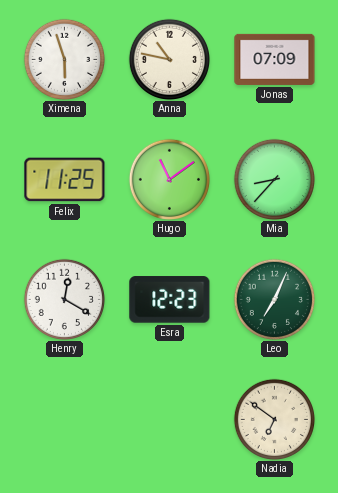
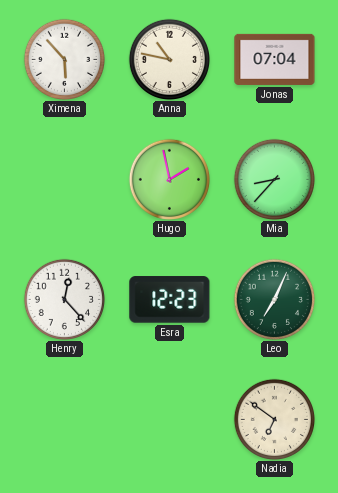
Ximena: 5:57 -> 5:53 (64, 59)
Jonas: 07:09 -> 07:04 (275, 59)
Felix: 11:25 -> none (65, 180)
Hugo: 11:09 -> 1:58 (169, 179)
Henry: 12:20 -> 12:23 (64, 299)
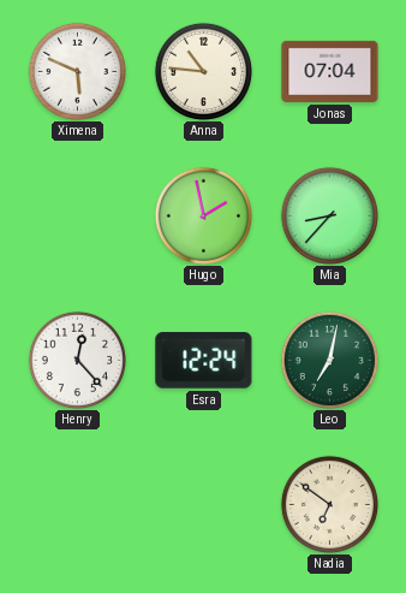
Ximena: 5:53 -> 5:49 (77, 71)
Anna: 10:47 -> 10:46 (203, 71)
Esra: 12:23 -> 12:24 (204, 361)
Leo: 7:04 -> 7:02 (329, 360)
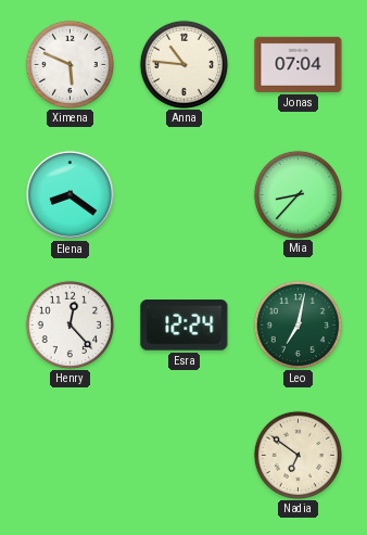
Elena: none -> 8:21 (69, 194)
Hugo: 1:58 -> none (203, 215)
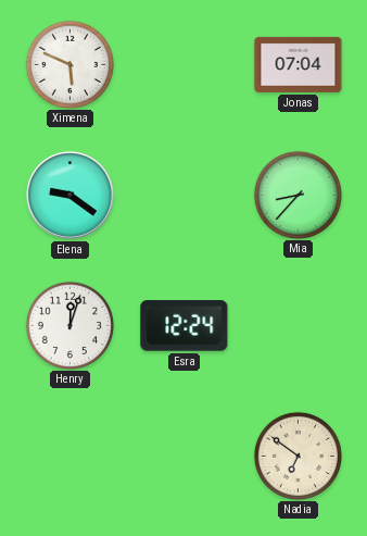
Anna: 10:46 -> none (184, 64)
Elena: 8:21 -> 9:21 (69, 195)
Henry: 12:23 -> 12:03 (69, 325)
Leo: 7:02 -> none (298, 324)
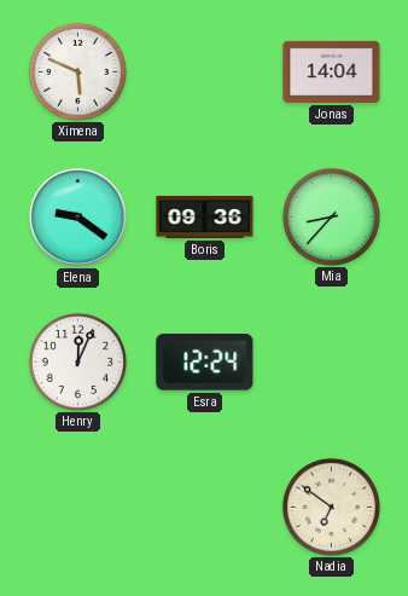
Jonas: 07:04 -> 14:04 (332, 71)
Boris: none -> 09:36 (205, 216)
Henry: 12:03 -> 12:04 (77, 361)
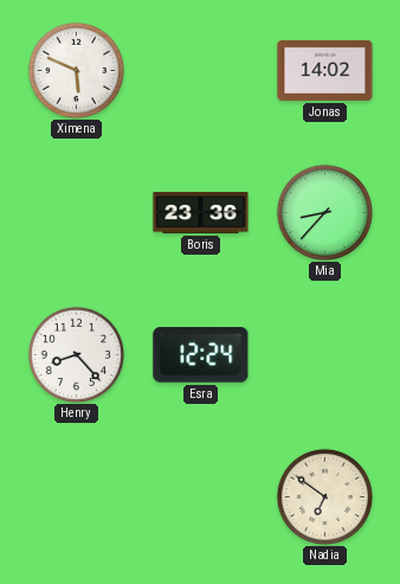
Jonas: 14:04 -> 14:02 (325, 70)
Elena: 9:21 -> none (77, 216)
Boris: 09:36 -> 23:36 (201, 212)
Henry: 12:04 -> 8:23 (76, 354)
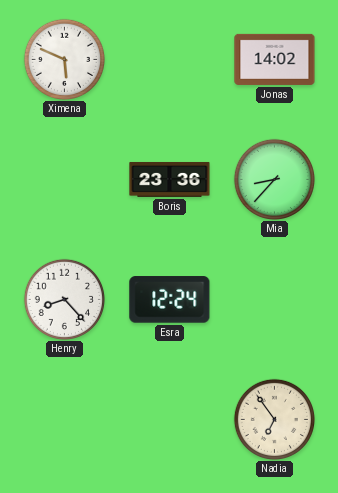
Nadia: 6:51 -> 6:54 (274, 419)
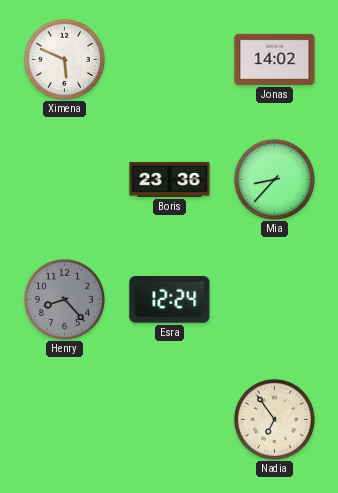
Henry dial: white -> grey (64, 299)
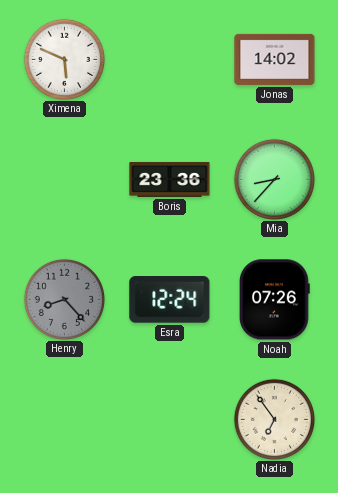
Noah: none -> 07:26 (275, 300)
